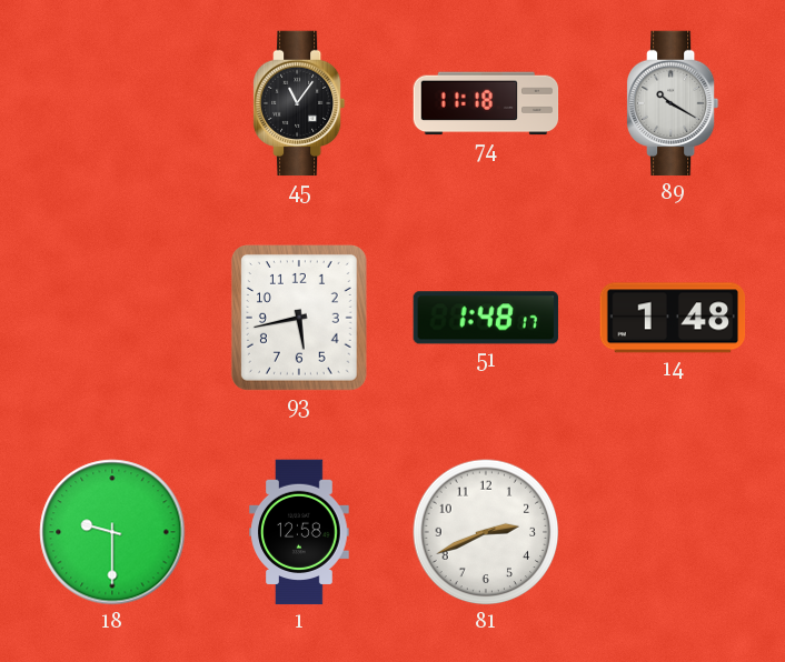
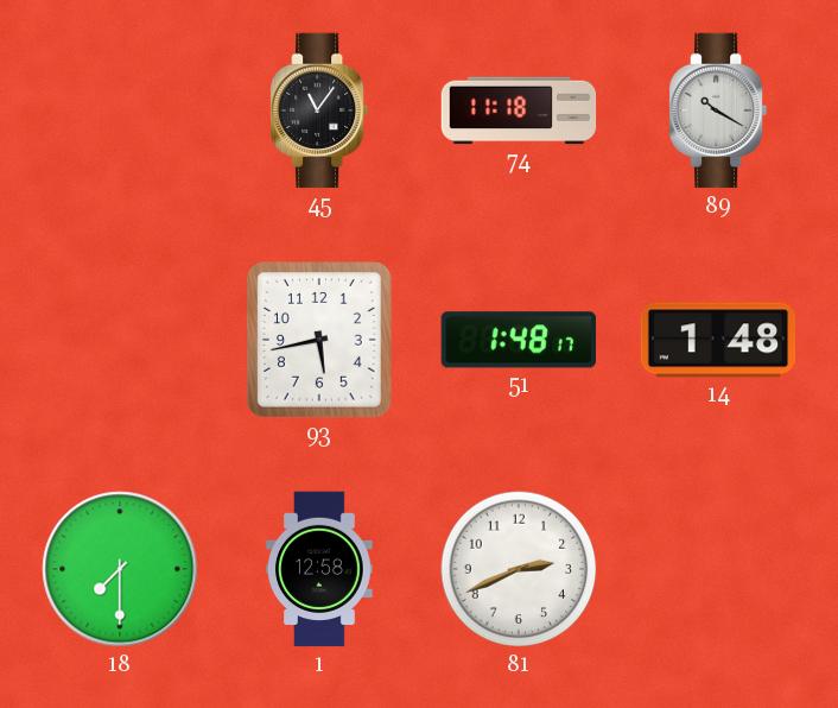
18: 9:30 -> 7:30 (120, 569)
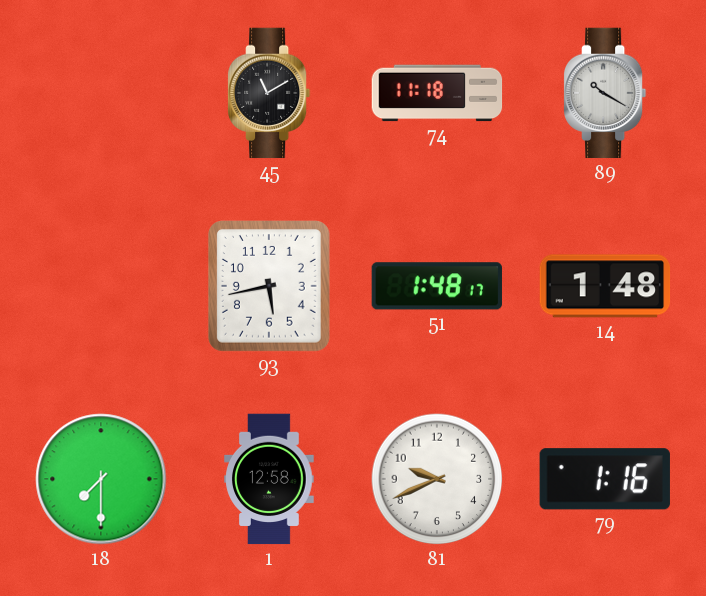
45: 11:06 -> 11:10 (270, 93)
81: 2:41 -> 9:41 (437, 479)
79: none -> 1:16 (605, 479)
